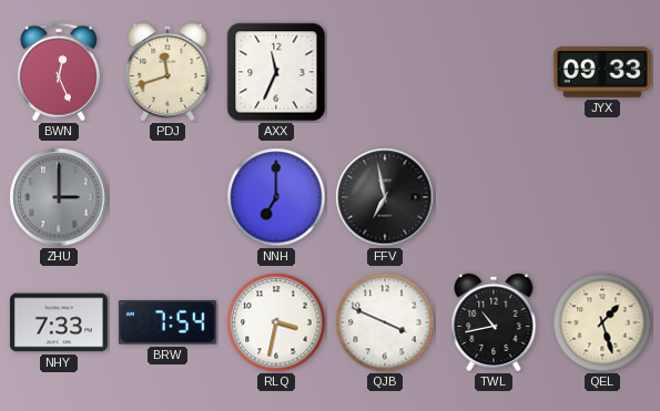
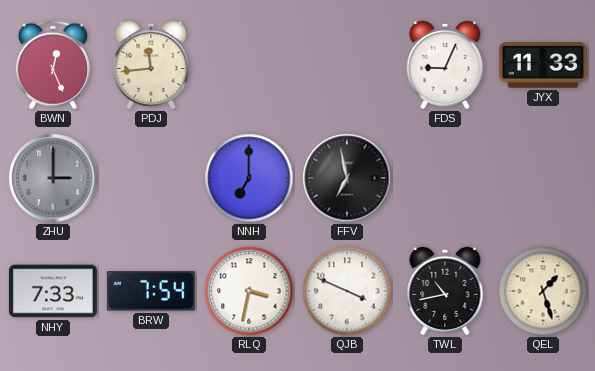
PDJ: 11:42 -> 11:44 (151, 65)
AXX: 11:34 -> none (276, 72)
FDS: none -> 9:04 (445, 65)
JYX: 09:33 -> 11:33 (543, 65)
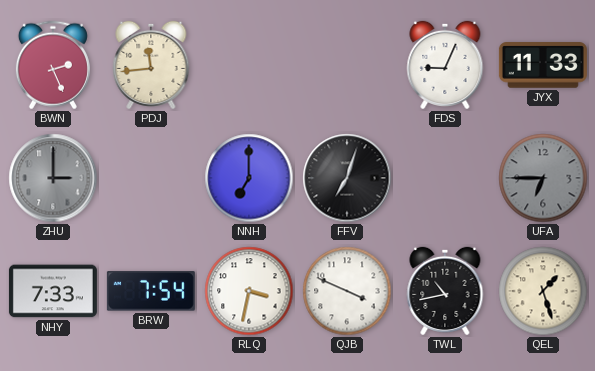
BWN: 12:26 -> 2:26 (53, 65)
FFV: 6:58 -> 7:03 (347, 178)
UFA: none -> 6:45 (543, 178)
